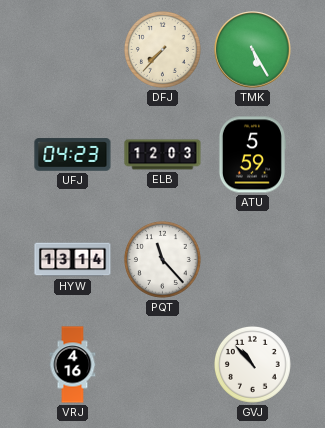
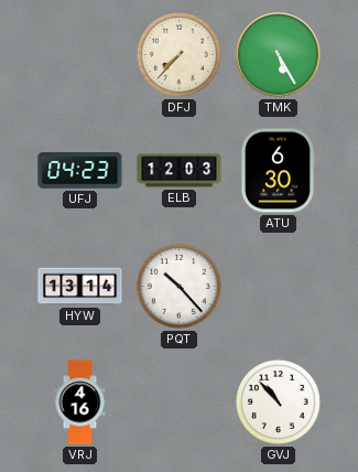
ATU: 5:59 -> 6:30 (276, 171)
PQT: 11:23 -> 10:23 (178, 286)
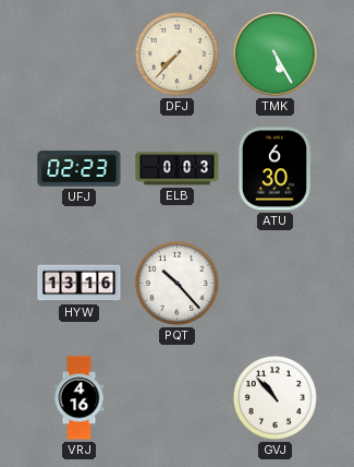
UFJ: 04:23 -> 02:23 (80, 169)
ELB: 12:03 -> 0:03 (178, 169)
HYW: 13:14 -> 13:16 (80, 284)
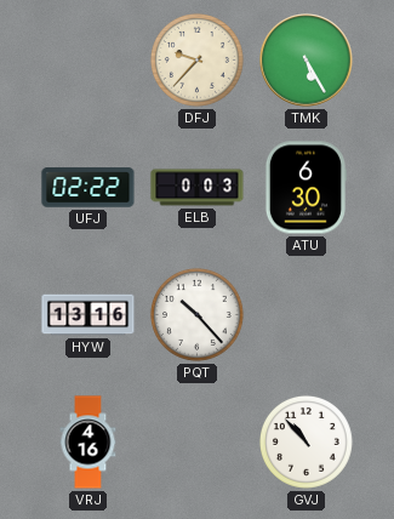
DFJ: 7:37 -> 9:37 (196, 59)
UFJ: 02:23 -> 02:22 (88, 188)
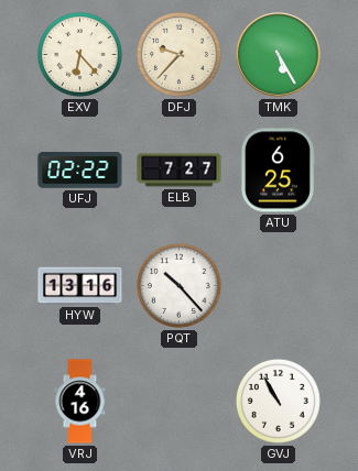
EXV: none -> 6:23 (79, 54)
ELB: 0:03 -> 7:27 (180, 171)
ATU: 6:30 -> 6:25 (276, 171)
GVJ: 10:53 -> 10:55 (278, 401)
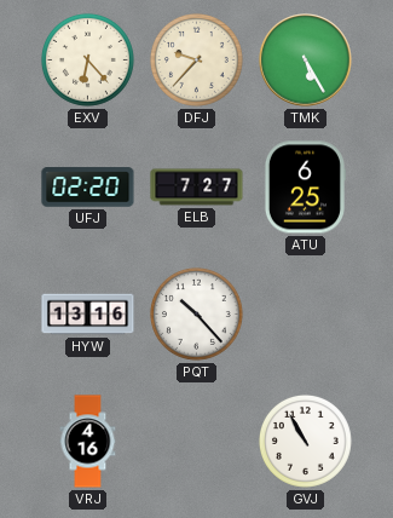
UFJ: 02:22 -> 02:20 (88, 188)
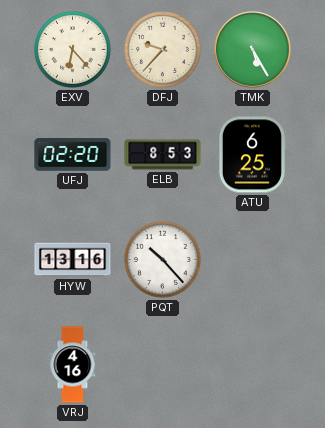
ELB: 7:27 -> 8:53 (163, 155)
GVJ: 10:55 -> none (305, 441)
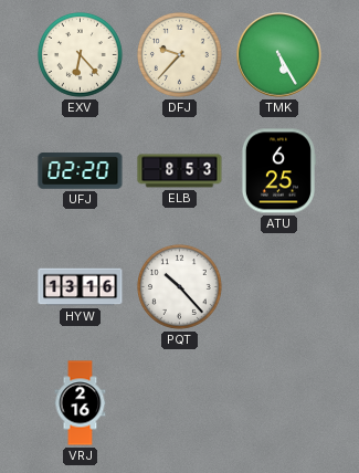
VRJ: 4:16 -> 2:16 (81, 403)
